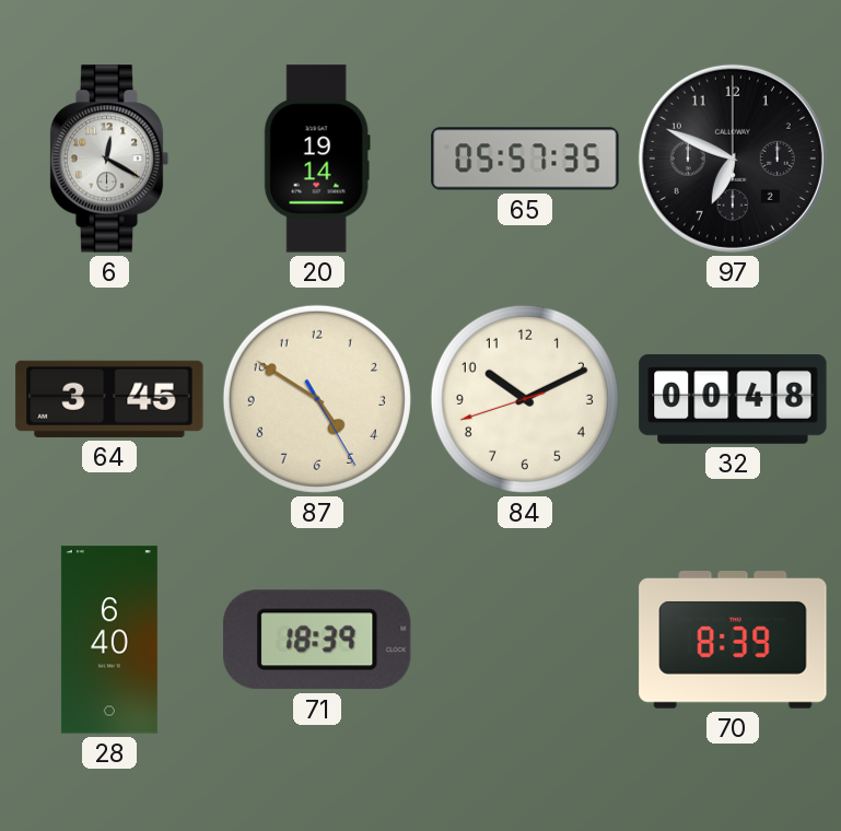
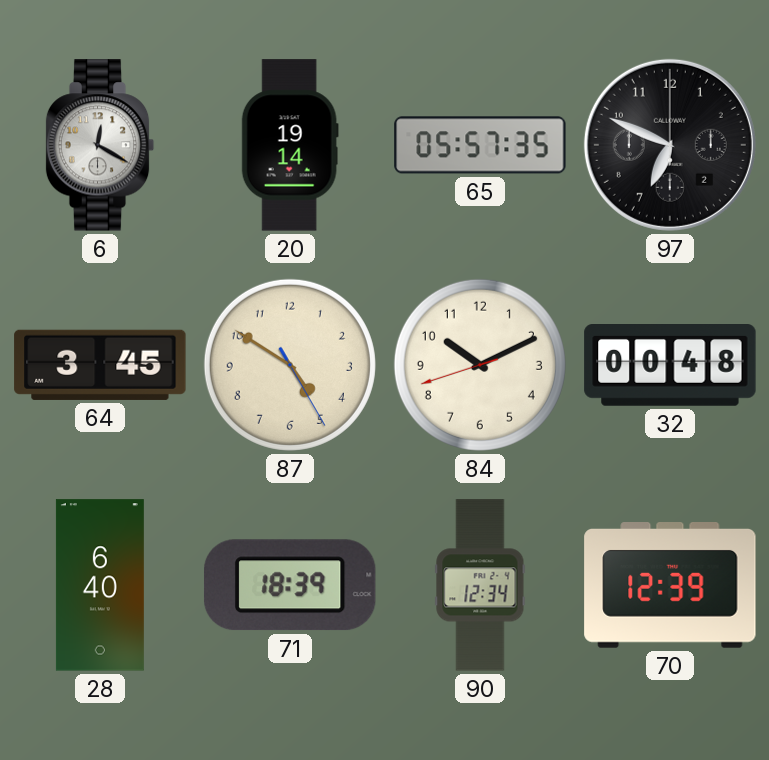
90: none -> 12:34 (480, 585)
70: 8:39 -> 12:39 (670, 586)
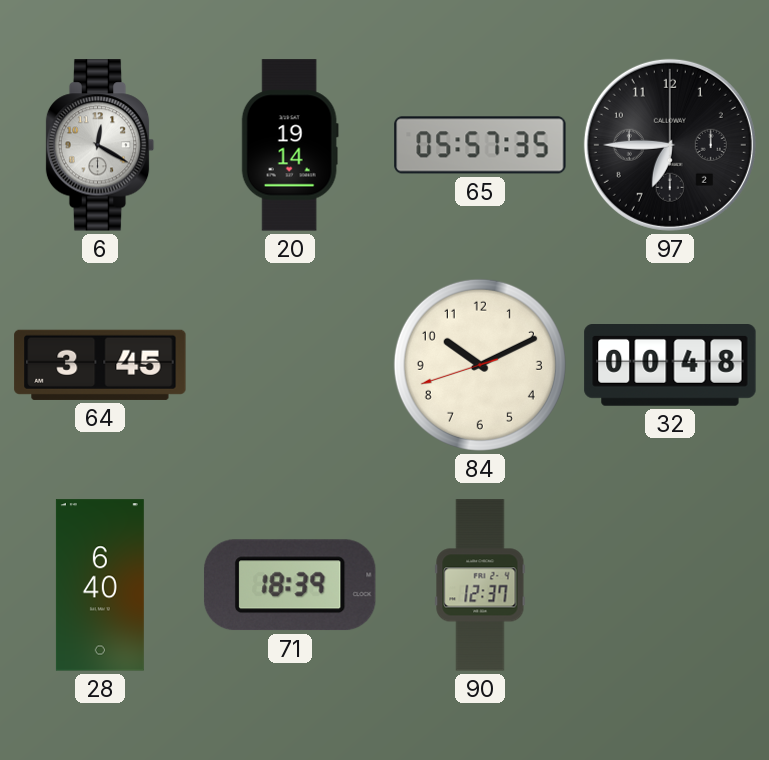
97: 6:49 -> 6:45 (670, 145)
87: 4:50 -> none (290, 365)
90: 12:34 -> 12:37 (480, 585)
70: 12:39 -> none (670, 586)
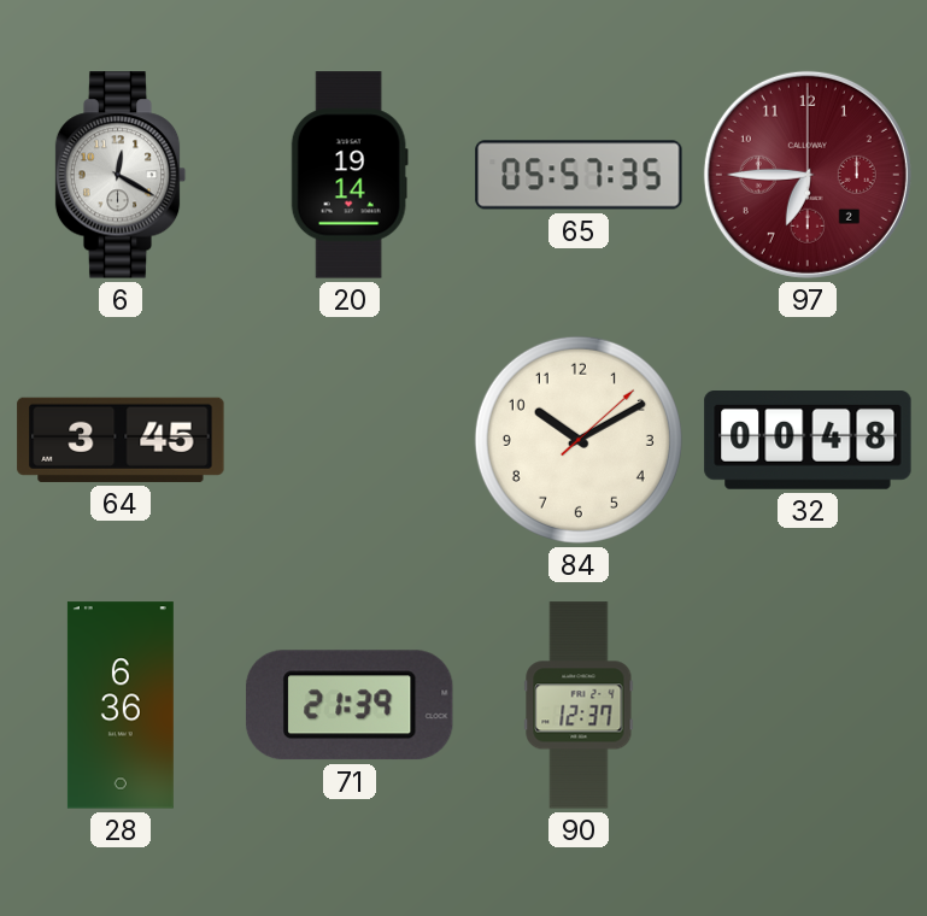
97 dial: black -> burgundy (808, 175)
84: 10:10:42 -> 10:10:08 (579, 440)
28: 6:40 -> 6:36 (121, 705)
71: 18:39 -> 21:39 (350, 705)
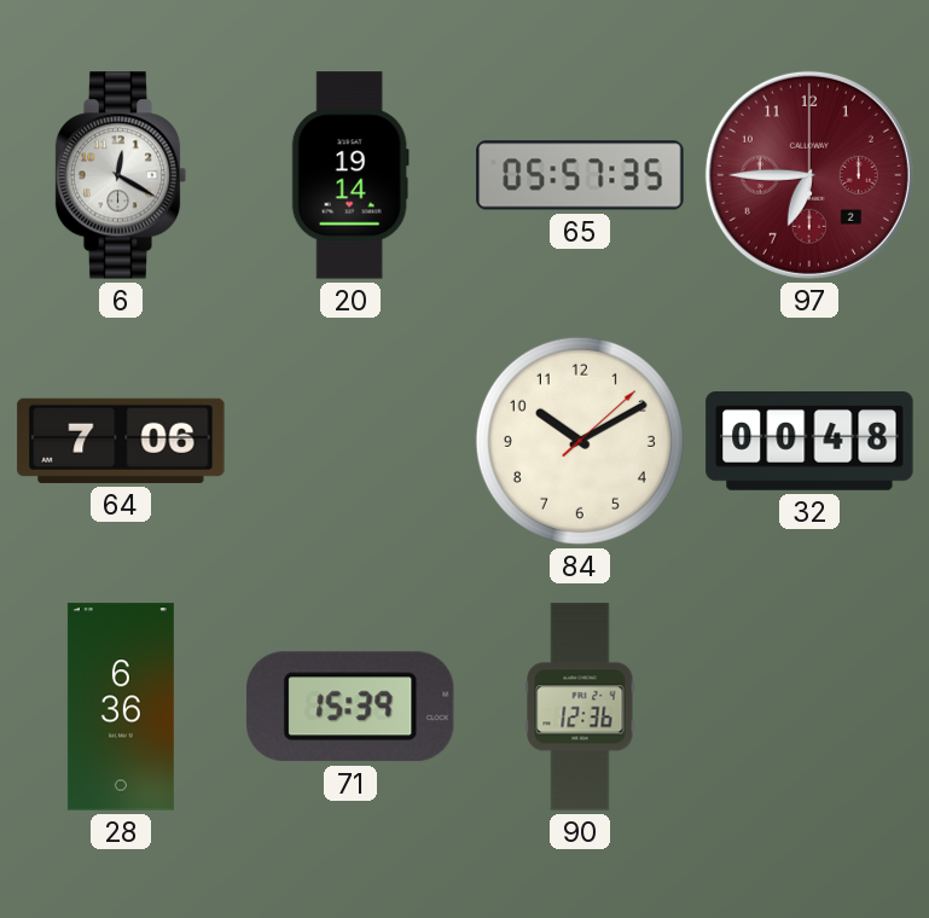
64: 3:45 -> 7:06 (121, 441)
71: 21:39 -> 15:39 (350, 707)
90: 12:37 -> 12:36 (580, 707)
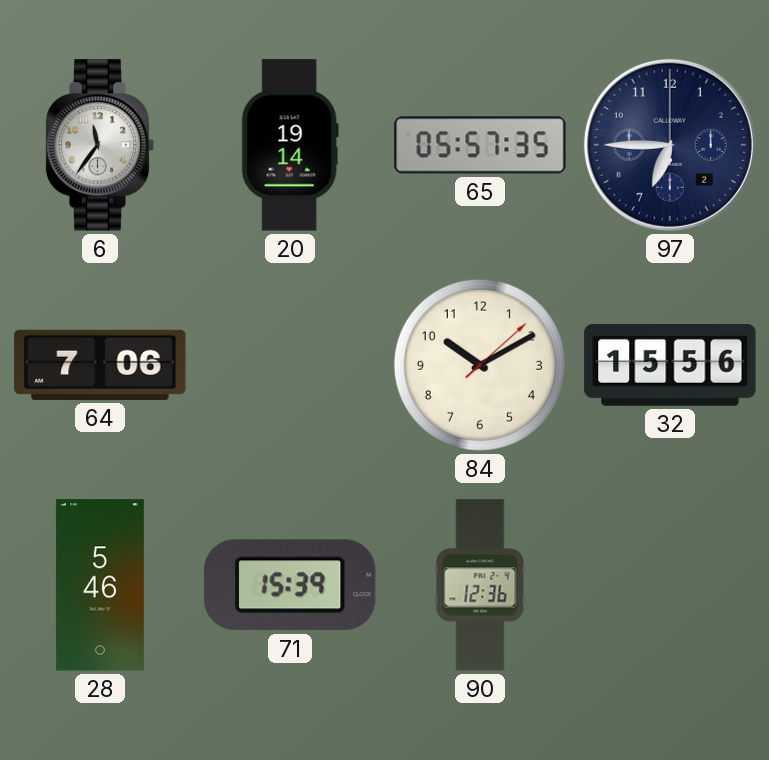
6: 12:20 -> 11:36 (100, 145)
97 dial: burgundy -> navy (670, 145)
32: 00:48 -> 15:56 (670, 366)
28: 6:36 -> 5:46 (100, 585)
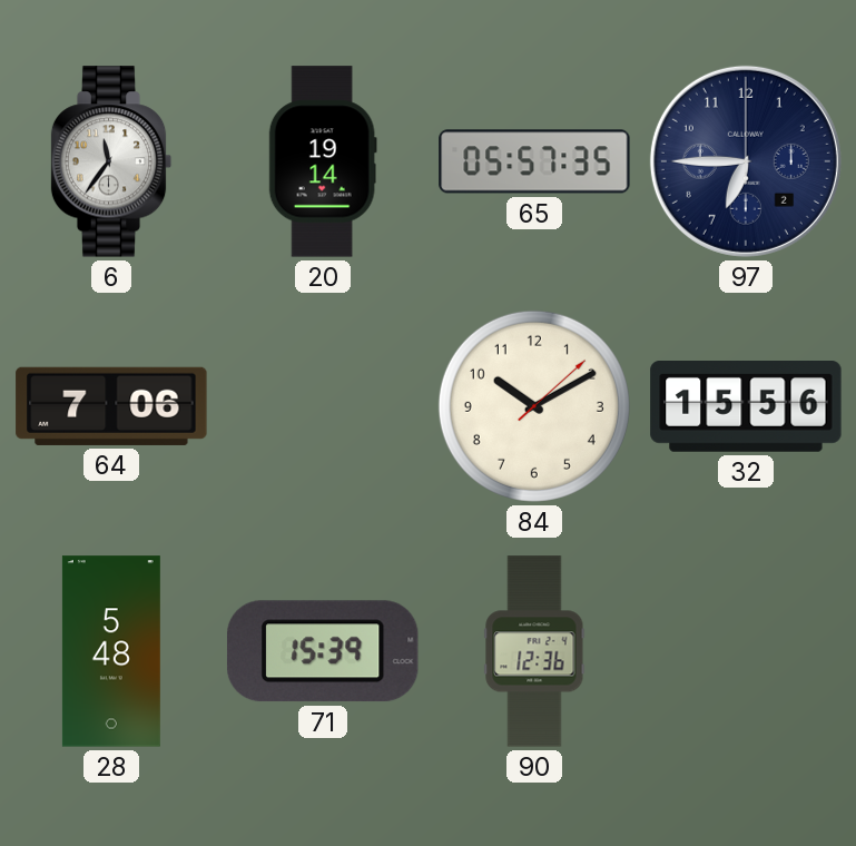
28: 5:46 -> 5:48 (111, 651)
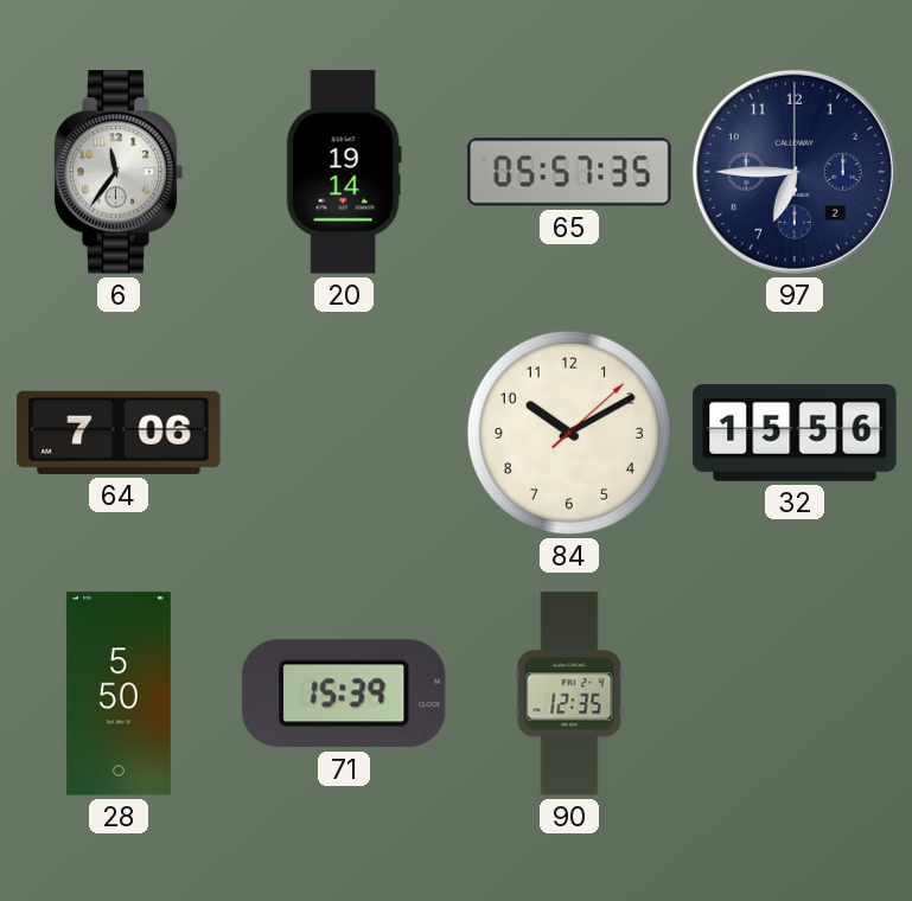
28: 5:48 -> 5:50 (119, 694)
90: 12:36 -> 12:35 (569, 694)
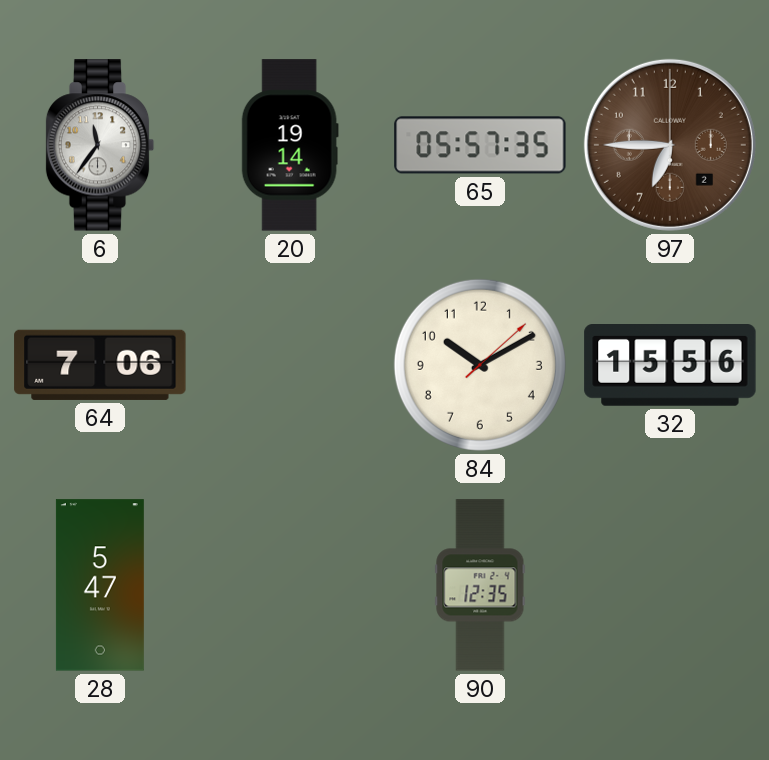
97 dial: navy -> brown (670, 145)
28: 5:50 -> 5:47 (100, 585)
71: 15:39 -> none (344, 694)
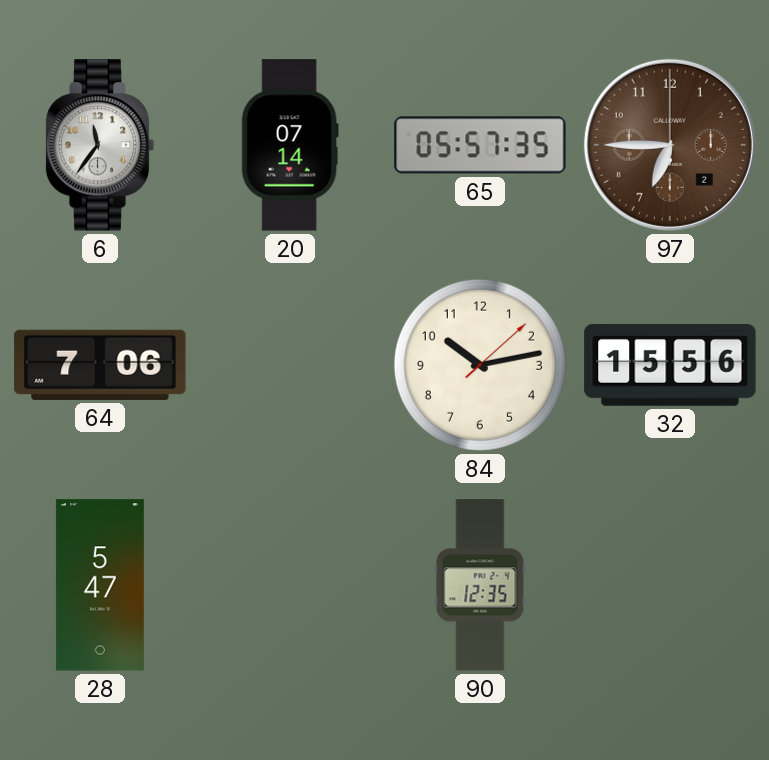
20: 19:14 -> 07:14 (290, 145)
84: 10:10 -> 10:13 (480, 365)
